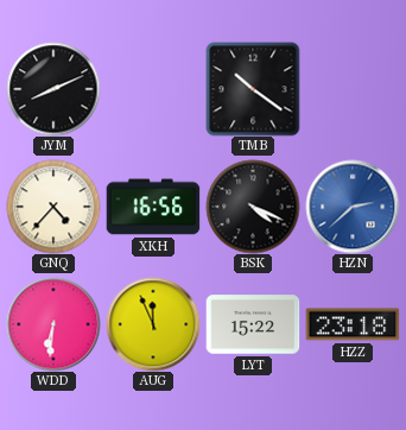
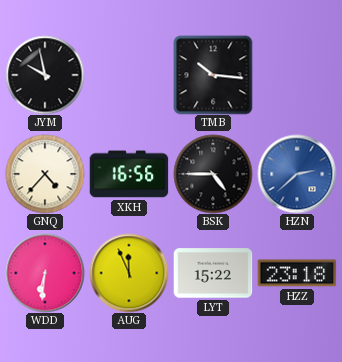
JYM: 8:11 -> 9:58 (45, 75)
TMB: 10:21 -> 10:16 (213, 75)
BSK: 4:19 -> 4:45 (213, 174)
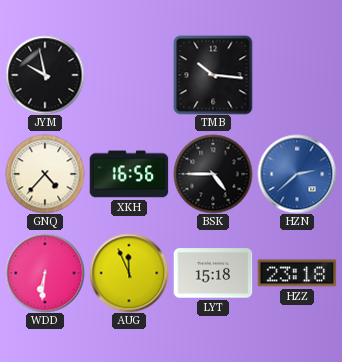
LYT: 15:22 -> 15:18 (213, 273)
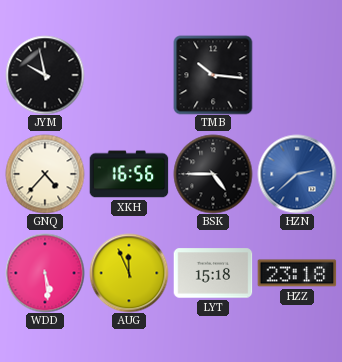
WDD: 6:31 -> 5:29 (45, 273)
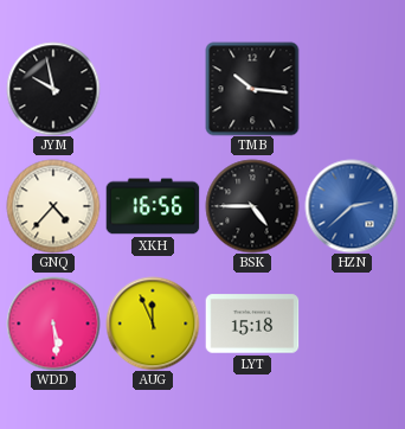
HZZ: 23:18 -> none (297, 273)
